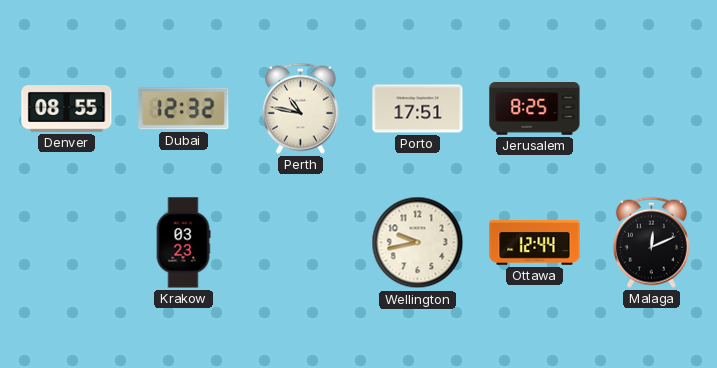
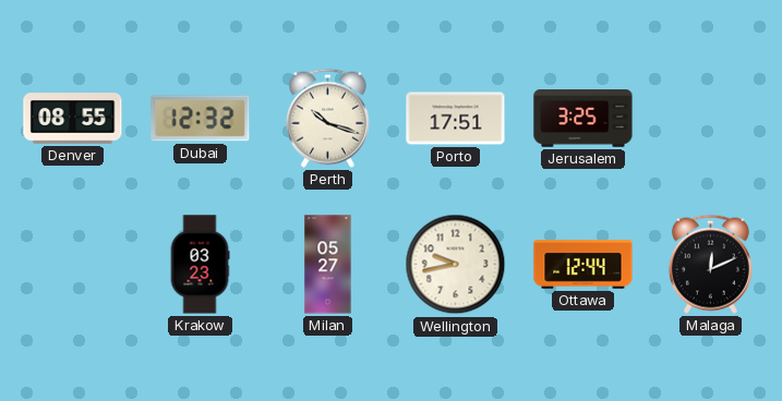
Perth: 10:47 -> 10:18 (327, 118)
Jerusalem: 8:25 -> 3:25 (584, 119)
Milan: none -> 05:27 (328, 265)
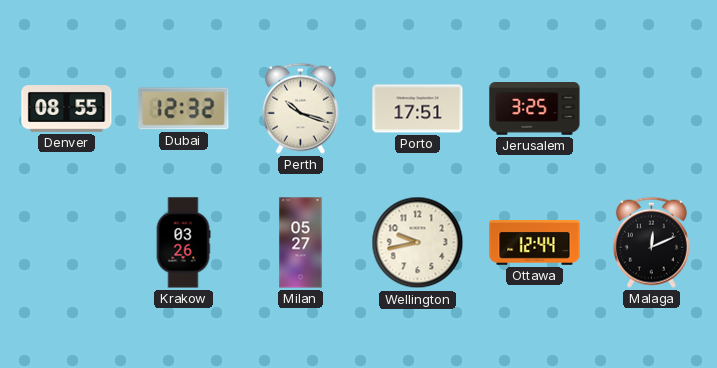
Krakow: 03:23 -> 03:26 (183, 243)
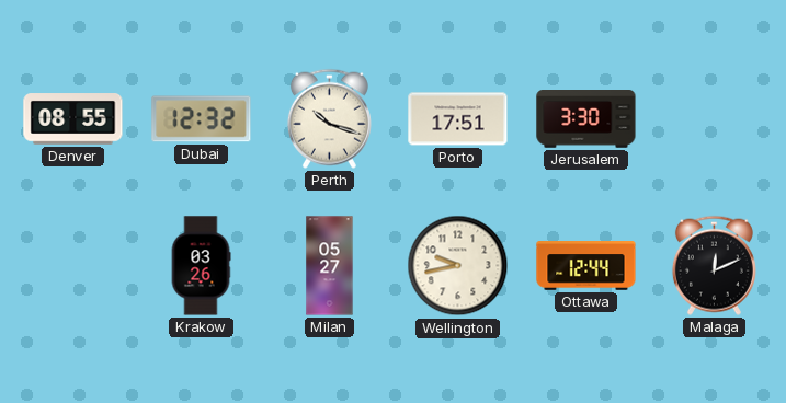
Jerusalem: 3:25 -> 3:30 (586, 119)
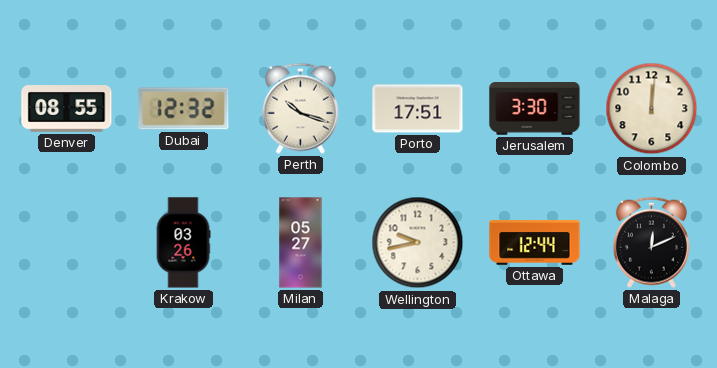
Colombo: none -> 12:01 (652, 109)
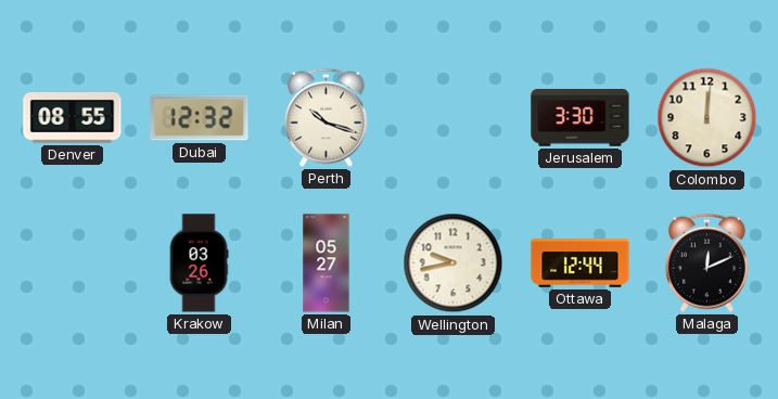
Porto: 17:51 -> none (418, 109)
